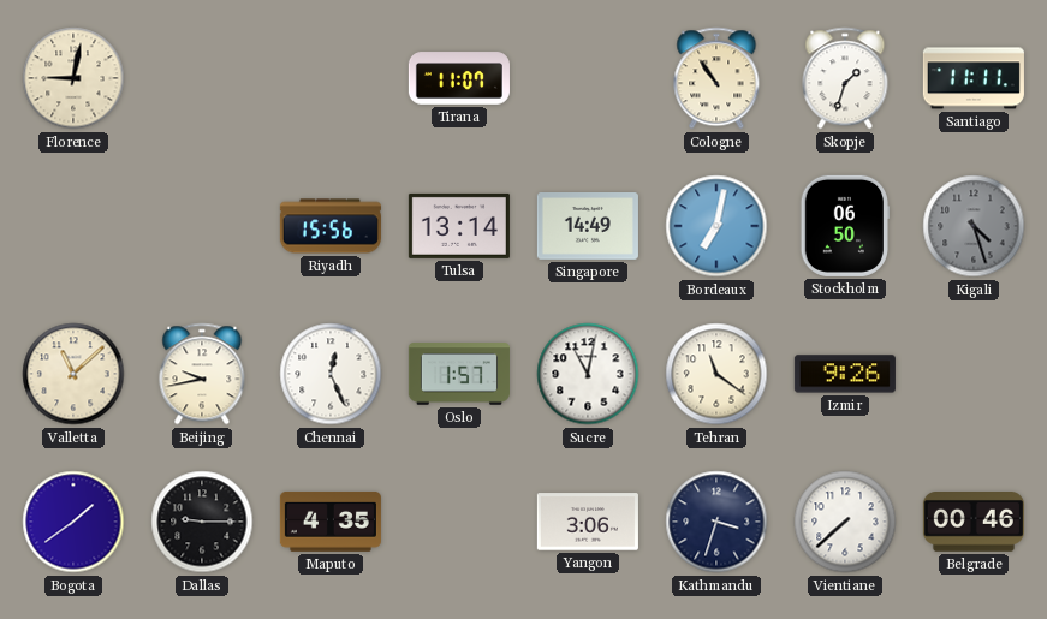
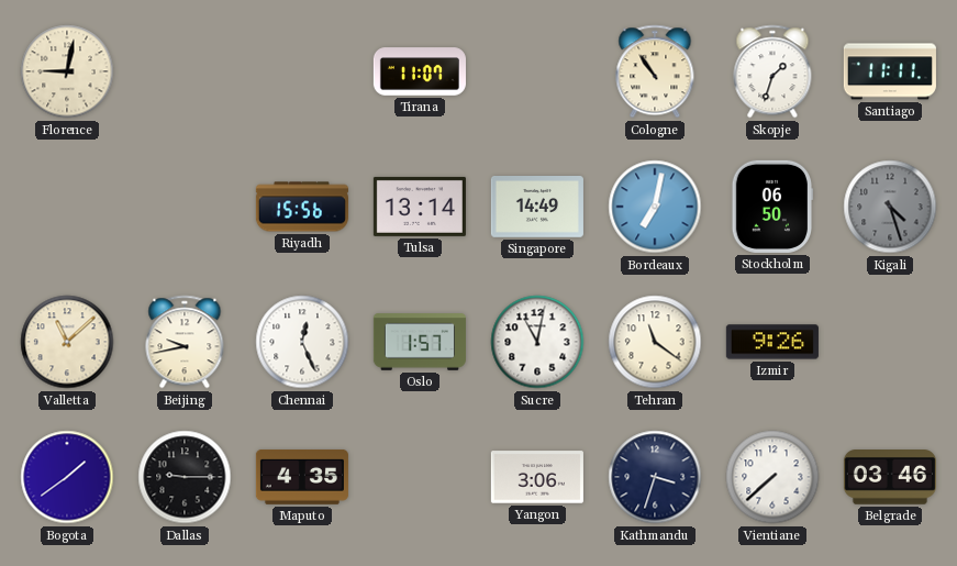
Belgrade: 00:46 -> 03:46 (890, 478)
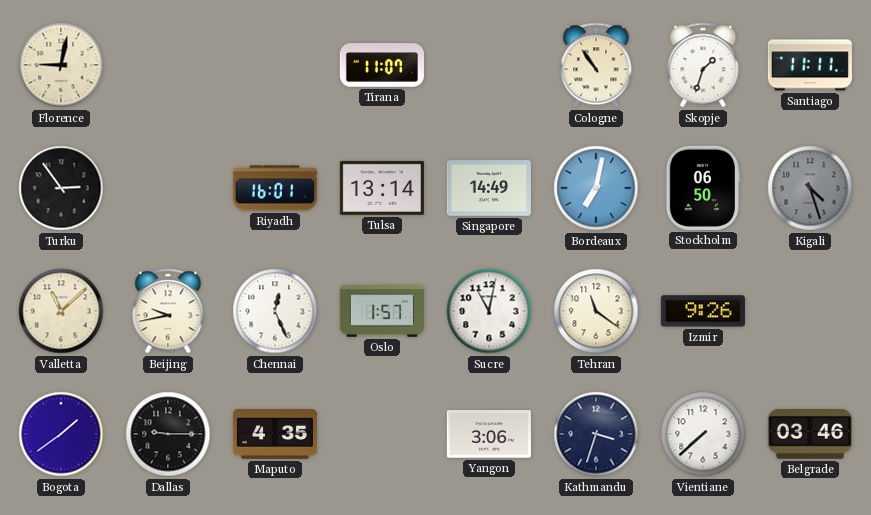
Turku: none -> 2:54 (61, 188)
Riyadh: 15:56 -> 16:01 (275, 188)
